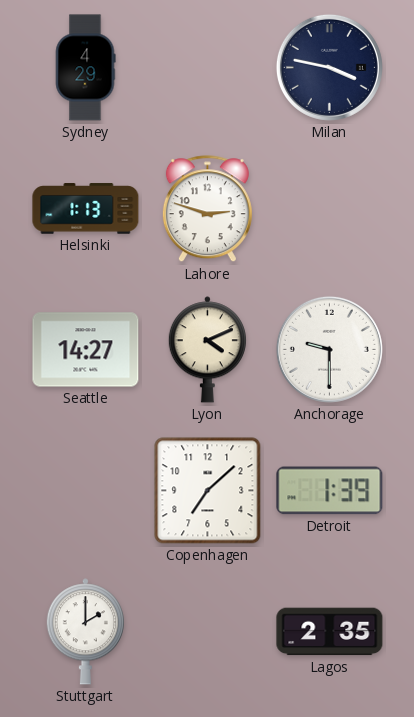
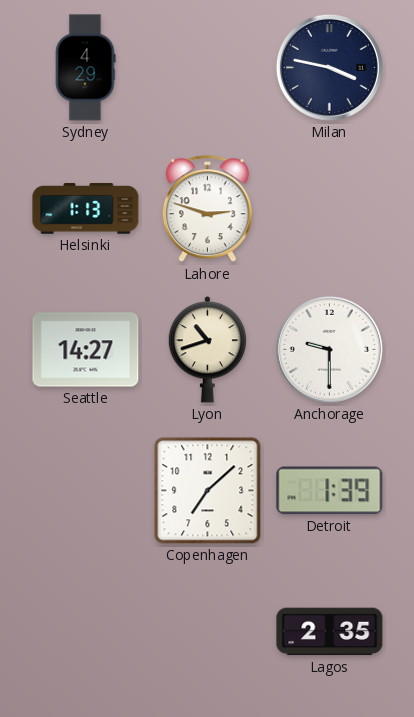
Lyon: 4:11 -> 10:42 (207, 350)
Stuttgart: 2:00 -> none (85, 632)
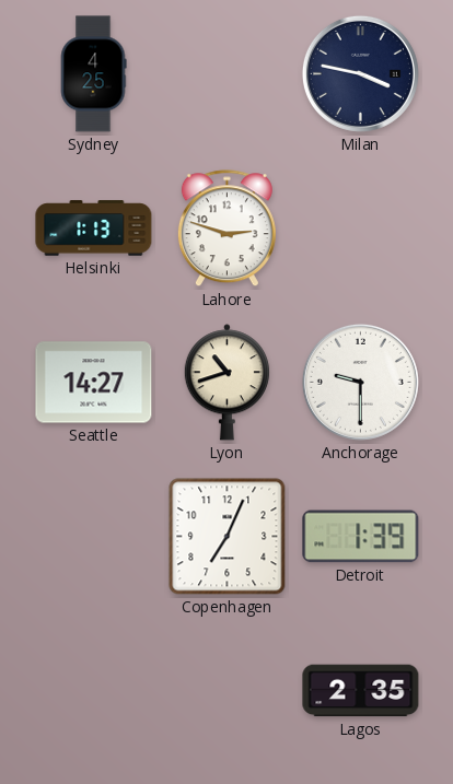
Sydney: 4:29 -> 4:25 (93, 74)
Copenhagen: 7:08 -> 7:04 (228, 537)
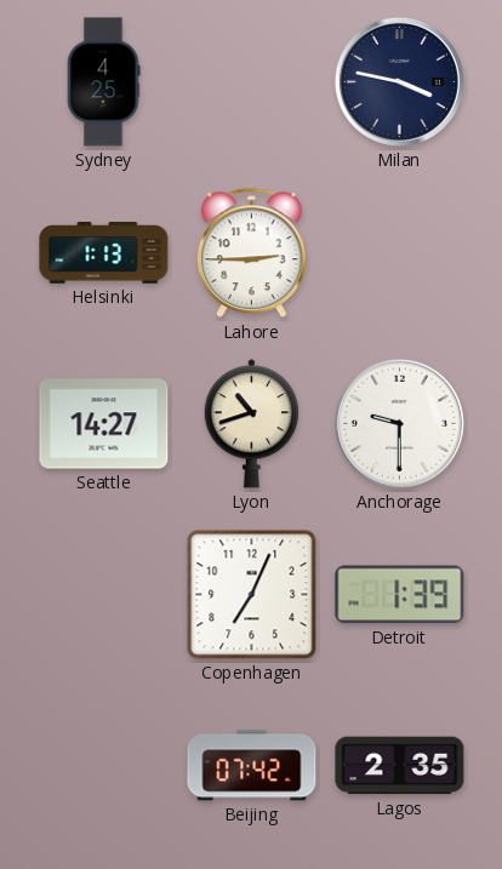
Lahore: 2:48 -> 2:45 (251, 253)
Beijing: none -> 07:42 (252, 766)
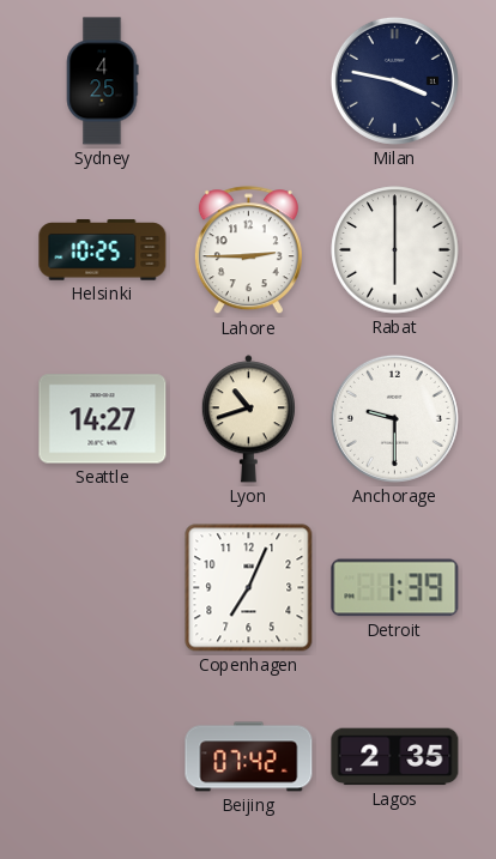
Helsinki: 1:13 -> 10:25 (103, 250)
Rabat: none -> 6:00 (395, 250)
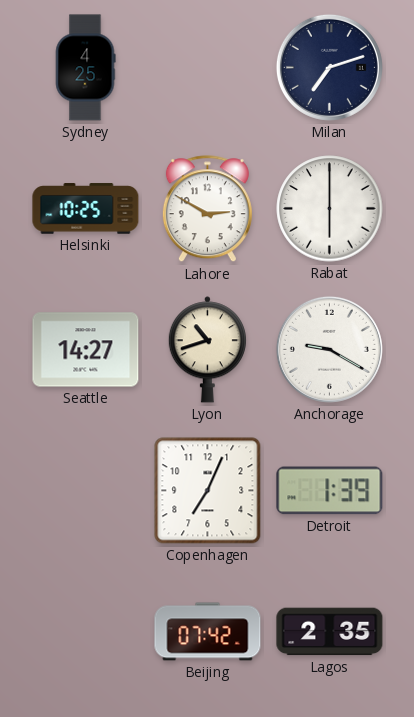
Milan: 3:47 -> 7:12 (329, 67)
Lahore: 2:45 -> 2:50 (207, 209)
Anchorage: 9:30 -> 9:20 (329, 349)
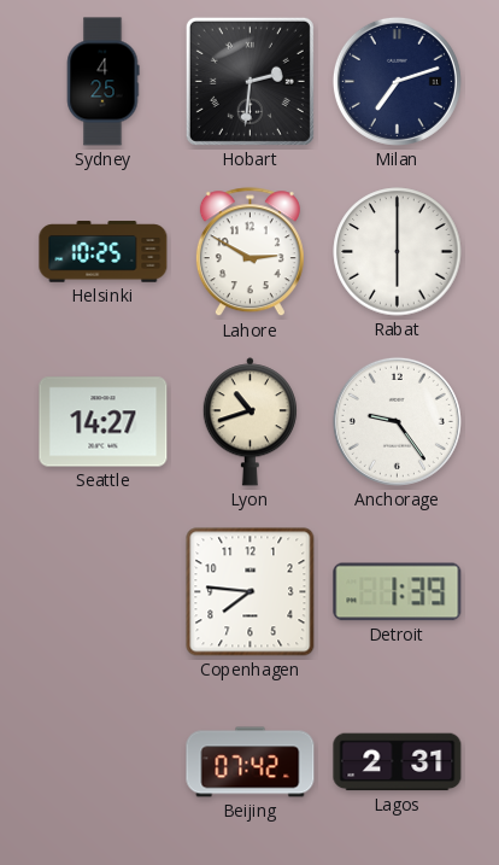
Hobart: none -> 2:31 (249, 81)
Anchorage: 9:20 -> 9:24 (397, 421)
Copenhagen: 7:04 -> 7:46 (251, 592)
Lagos: 2:35 -> 2:31 (398, 762)
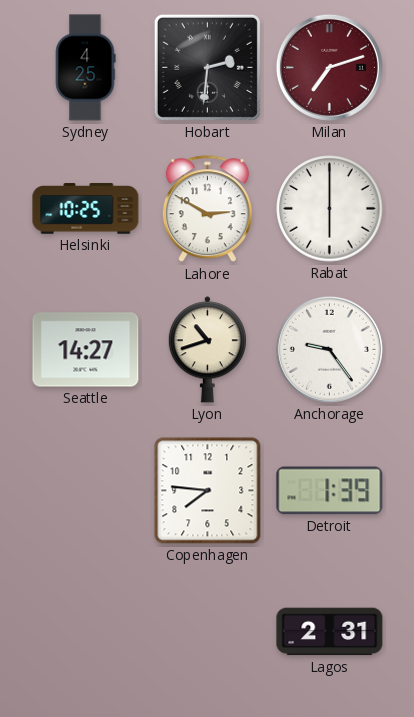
Milan dial: navy -> burgundy (329, 67)
Beijing: 07:42 -> none (251, 762)
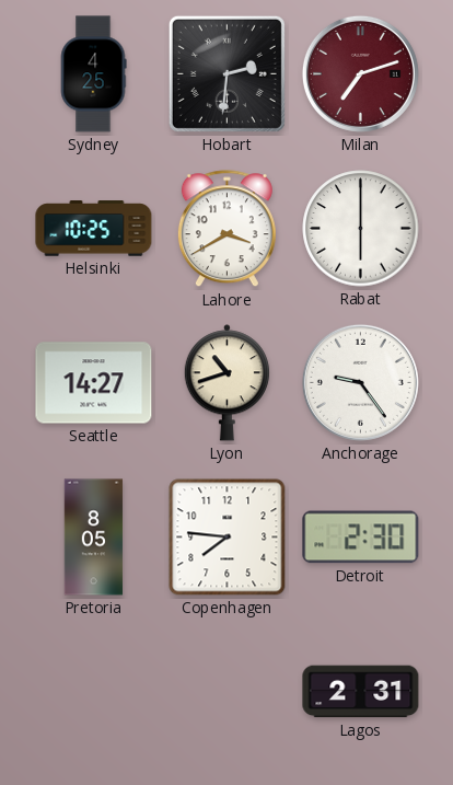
Lahore: 2:50 -> 3:40 (226, 229)
Pretoria: none -> 8:05 (94, 538)
Detroit: 1:39 -> 2:30 (361, 538)
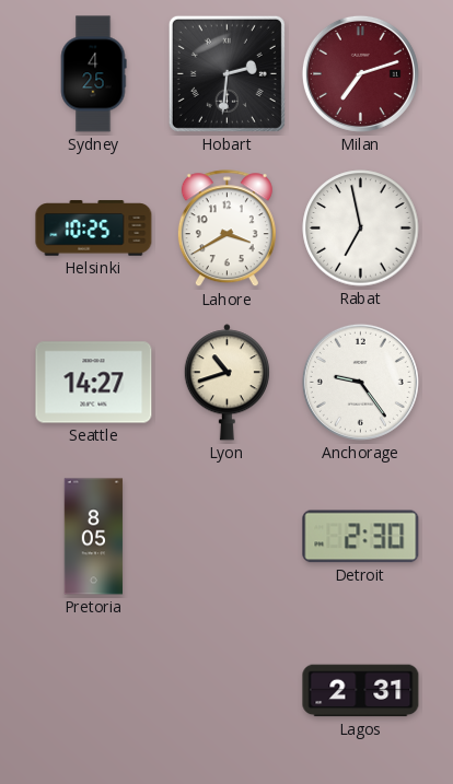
Rabat: 6:00 -> 6:58 (361, 229)
Copenhagen: 7:46 -> none (228, 538)
